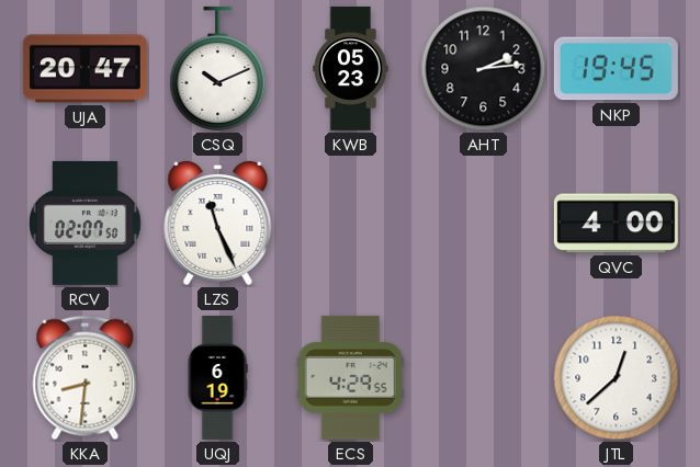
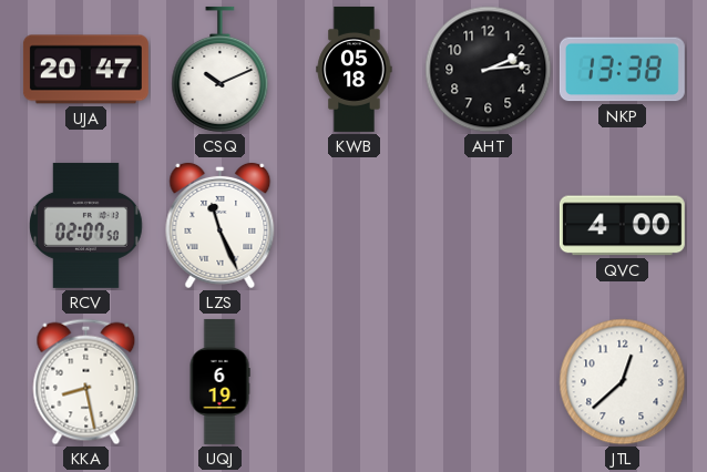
KWB: 05:23 -> 05:18 (355, 69)
NKP: 19:45 -> 13:38 (622, 70)
KKA: 8:31 -> 8:28 (86, 382)
ECS: 4:29 -> none (350, 377)
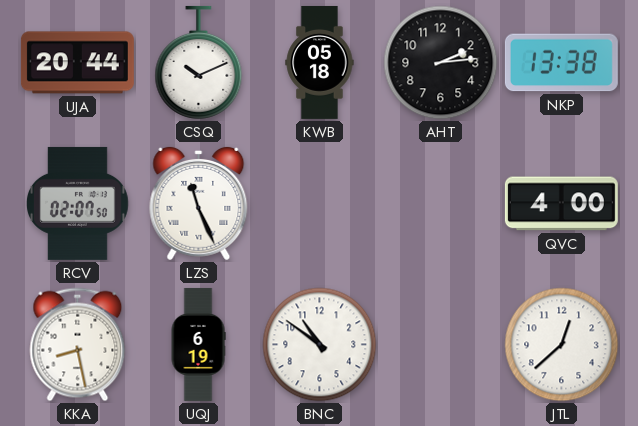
UJA: 20:47 -> 20:44 (77, 63)
BNC: none -> 10:51 (320, 345)
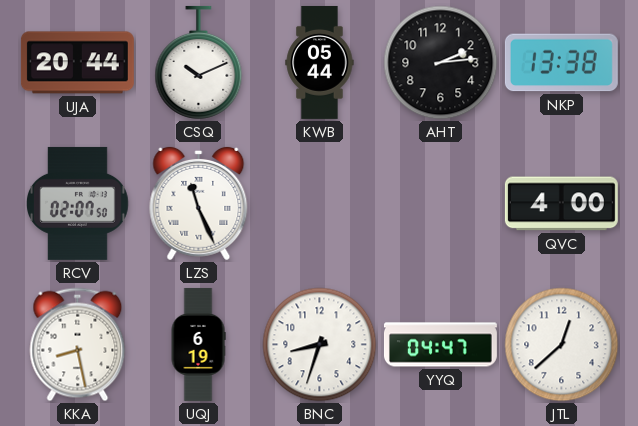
KWB: 05:18 -> 05:44 (320, 62)
BNC: 10:51 -> 8:33 (320, 345)
YYQ: none -> 04:47 (440, 345)
